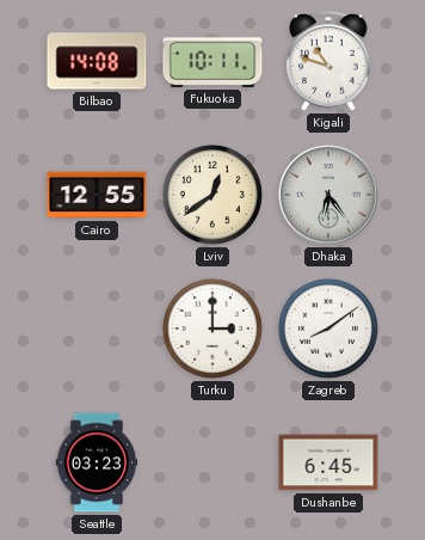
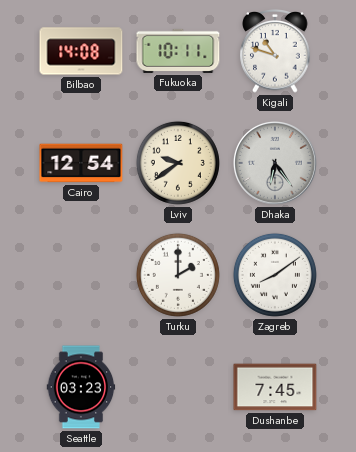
Cairo: 12:55 -> 12:54 (81, 163)
Lviv: 12:39 -> 9:39 (178, 163)
Turku: 3:00 -> 2:00 (178, 275)
Dushanbe: 6:45 -> 7:45 (275, 387)
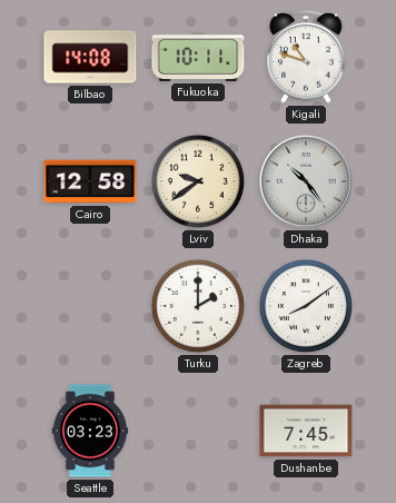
Cairo: 12:54 -> 12:58 (90, 181)
Dhaka: 6:24 -> 10:24 (306, 181)
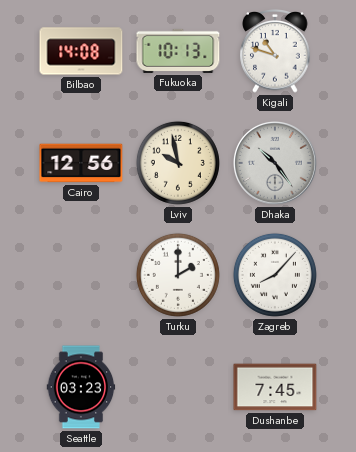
Fukuoka: 10:11 -> 10:13 (178, 51)
Cairo: 12:58 -> 12:56 (81, 163)
Lviv: 9:39 -> 9:58 (178, 163)
Zagreb: 8:09 -> 8:07 (275, 275)
